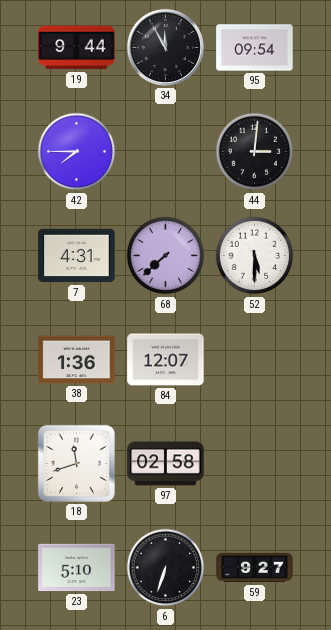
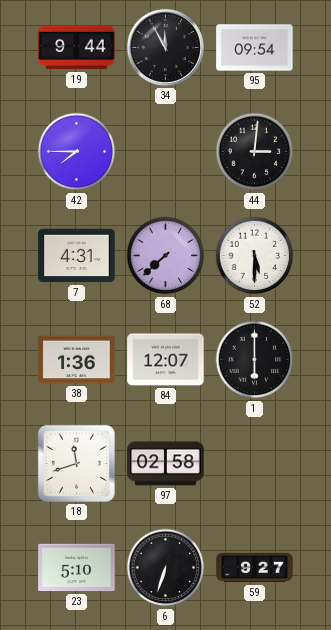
1: none -> 6:00 (255, 360)
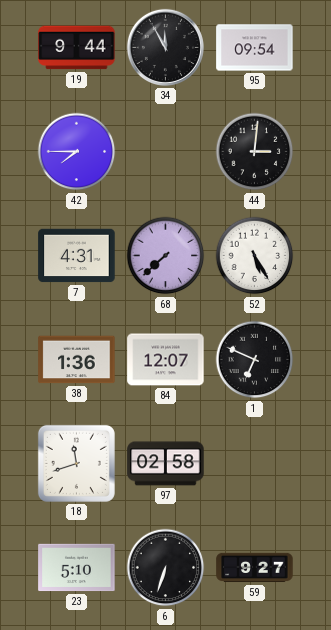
52: 5:30 -> 5:25 (255, 256)
1: 6:00 -> 6:49 (255, 360)
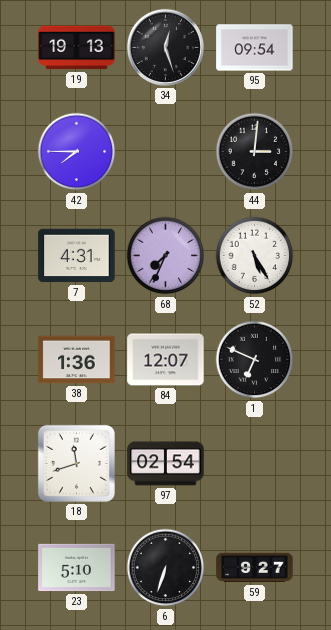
19: 9:44 -> 19:13 (77, 48)
34: 11:55 -> 12:27 (165, 47)
68: 7:38 -> 7:34 (166, 256)
97: 02:58 -> 02:54 (166, 464)
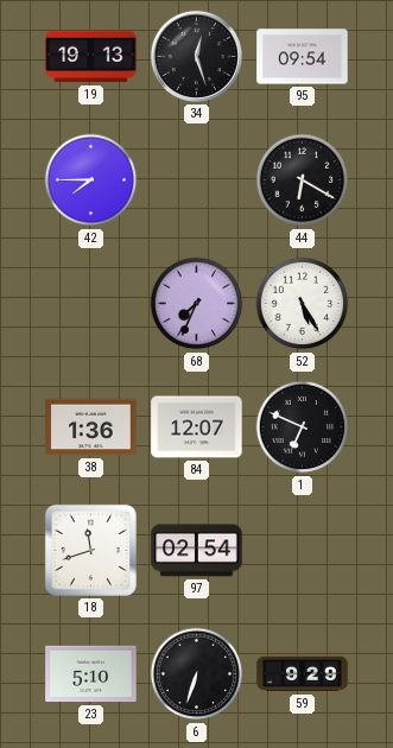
44: 3:01 -> 6:20 (303, 180)
7: 4:31 -> none (77, 256)
59: 9:27 -> 9:29 (303, 674)
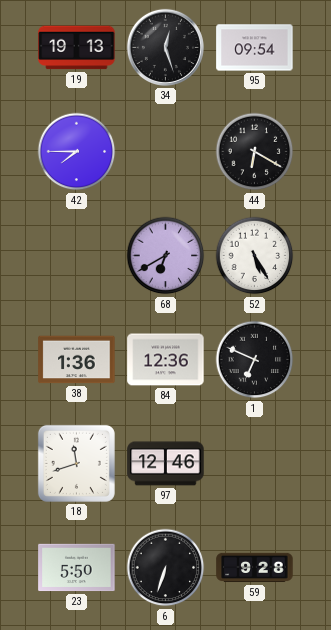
68: 7:34 -> 6:40 (166, 256)
84: 12:07 -> 12:36 (166, 360)
97: 02:54 -> 12:46 (166, 464)
23: 5:10 -> 5:50 (77, 568)
59: 9:29 -> 9:28 (255, 568)
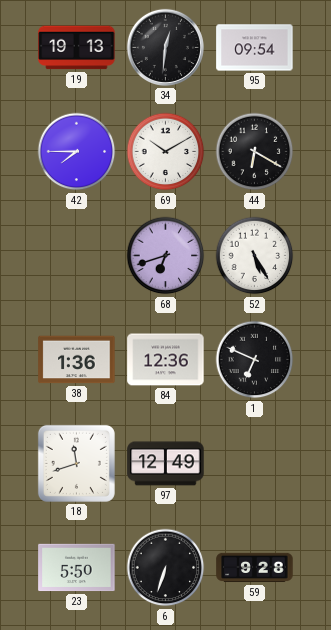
34: 12:27 -> 12:31 (165, 47)
69: none -> 10:10 (166, 152)
68: 6:40 -> 6:42 (166, 256)
97: 12:46 -> 12:49 (166, 464)
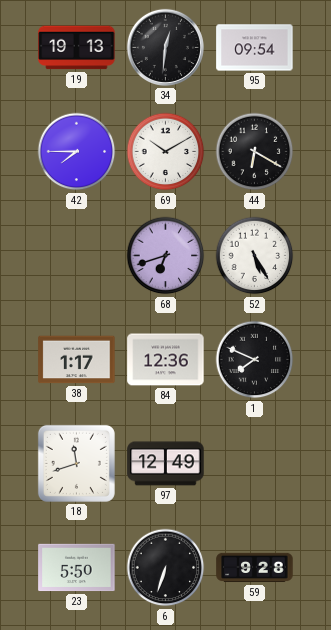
38: 1:36 -> 1:17 (77, 360)
1: 6:49 -> 7:49 (255, 360)
